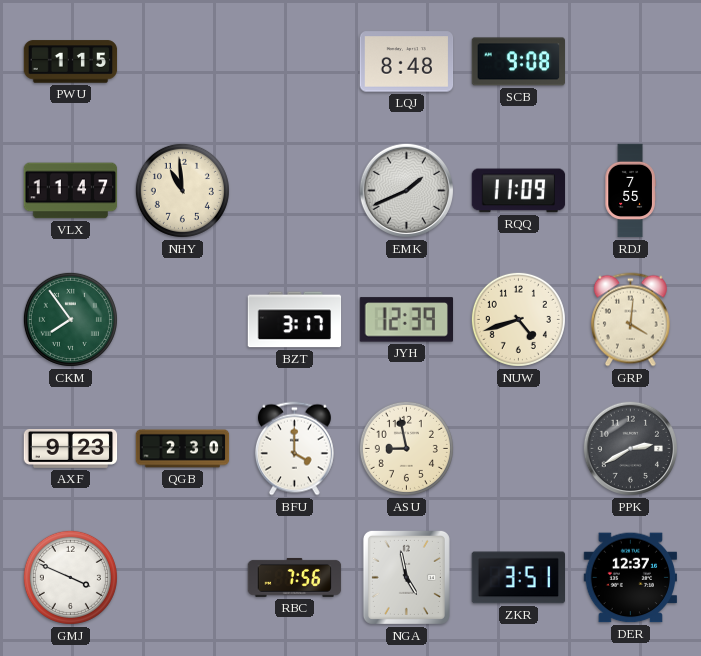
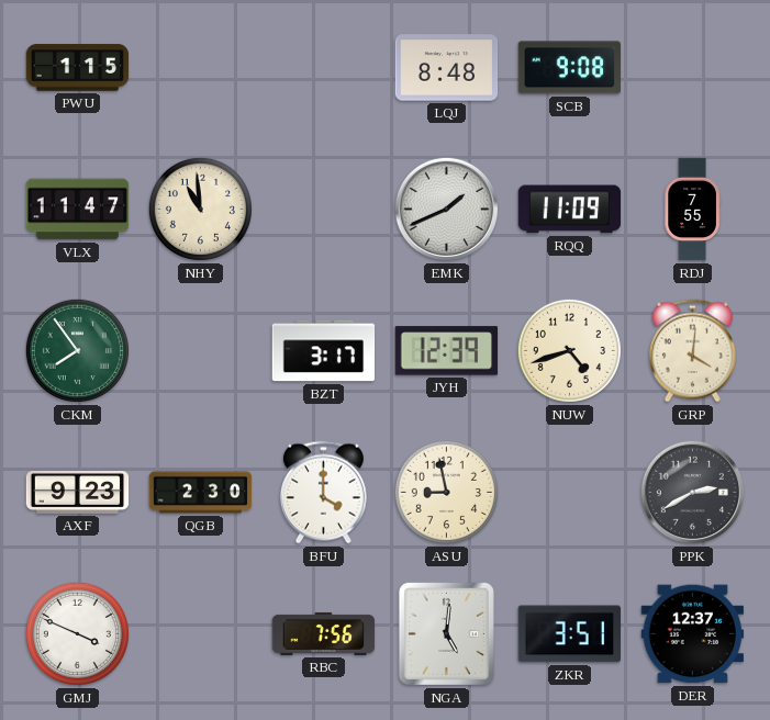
NGA: 4:58 -> 5:01 (446, 633)
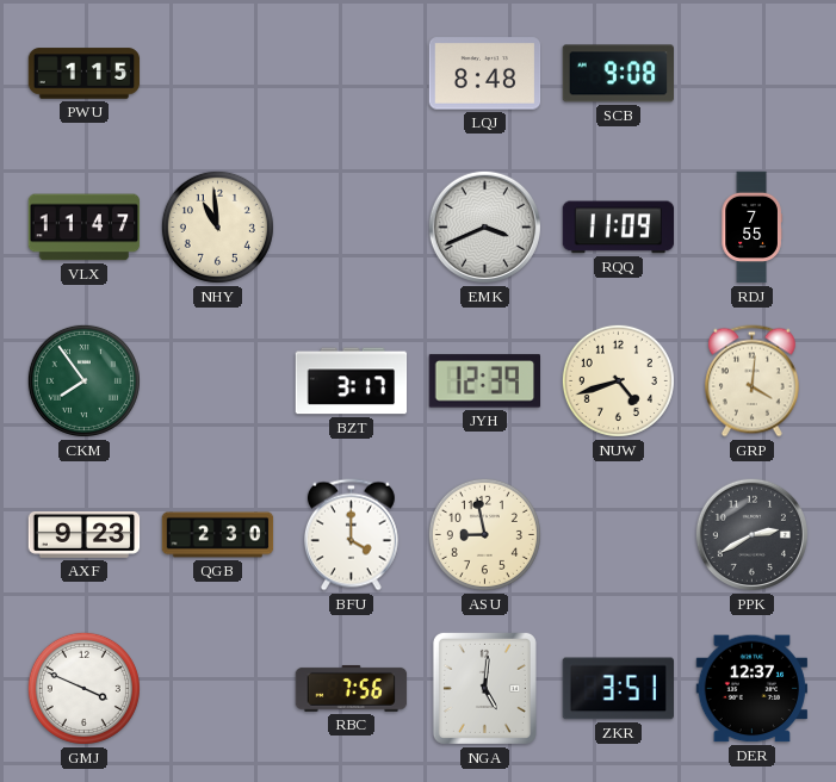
EMK: 1:41 -> 3:41 (484, 226)
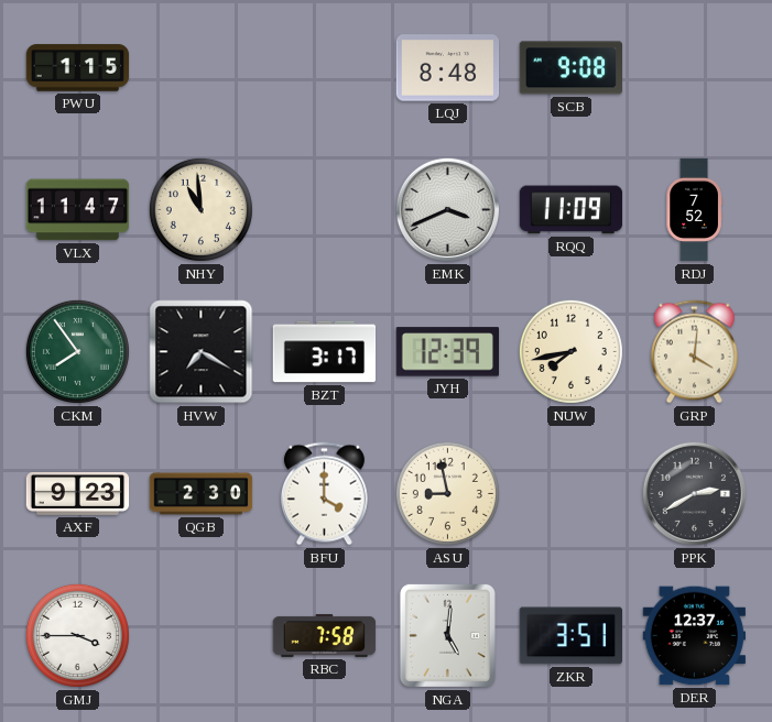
RDJ: 7:55 -> 7:52 (694, 210)
HVW: none -> 7:20 (202, 352)
NUW: 4:42 -> 7:43 (570, 351)
GMJ: 3:49 -> 3:45 (77, 635)
RBC: 7:56 -> 7:58 (325, 635)
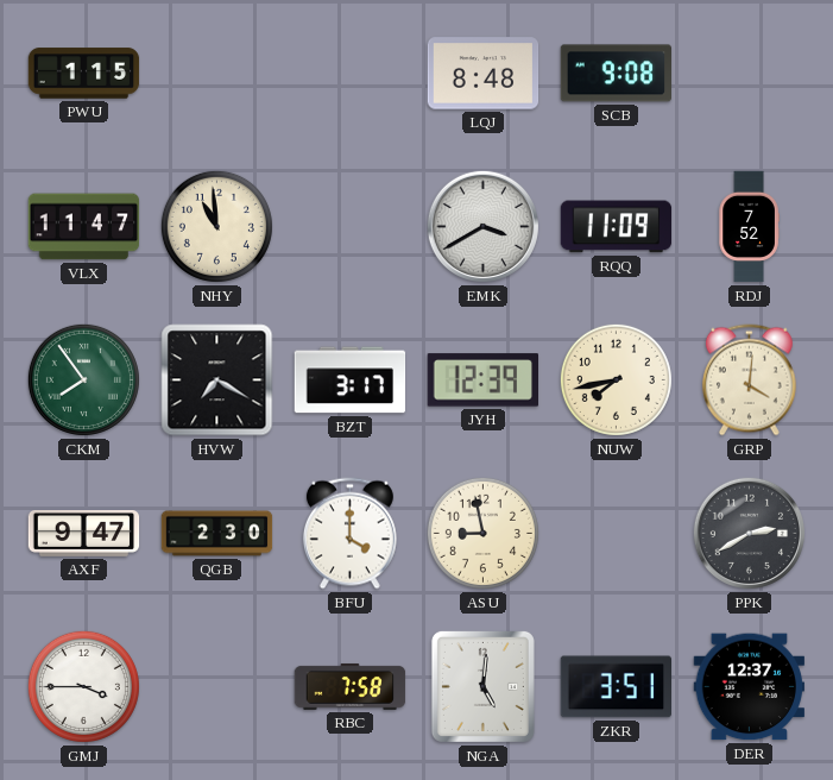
EMK: 3:41 -> 3:40 (482, 226)
AXF: 9:23 -> 9:47 (84, 534)
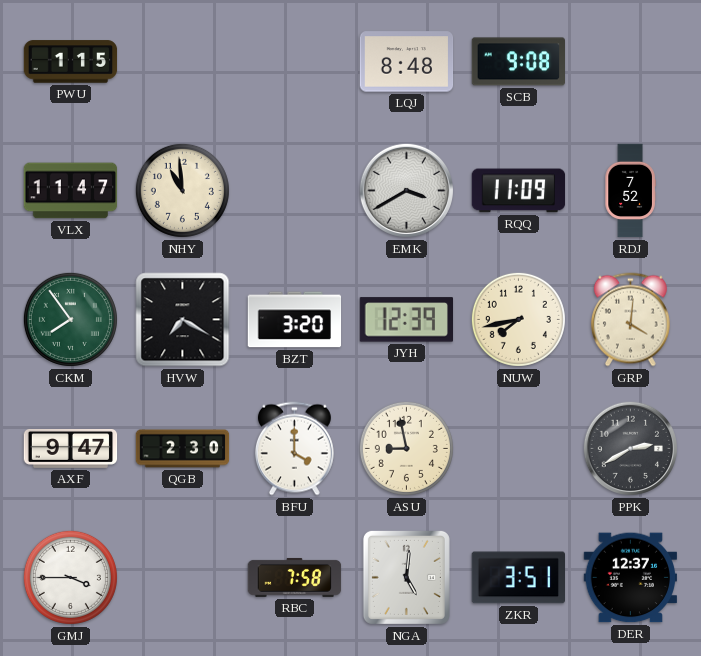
BZT: 3:17 -> 3:20 (295, 320)
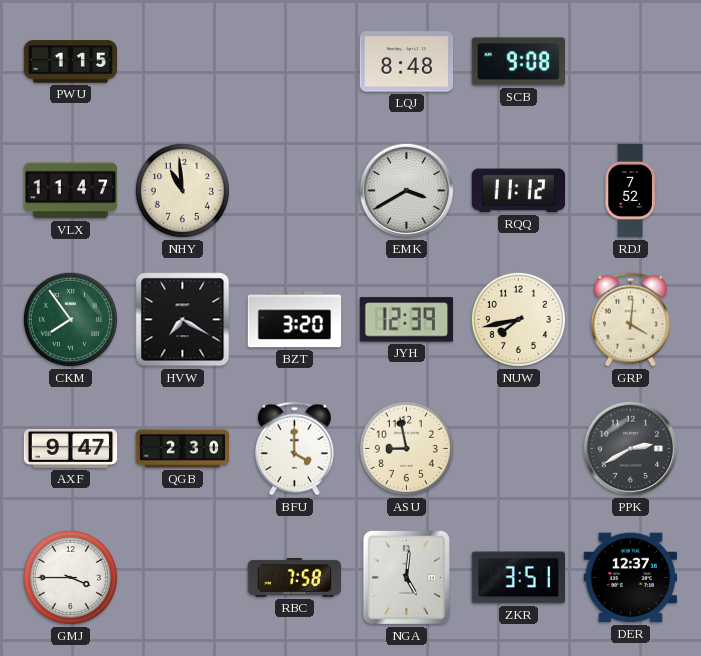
RQQ: 11:09 -> 11:12 (519, 191)
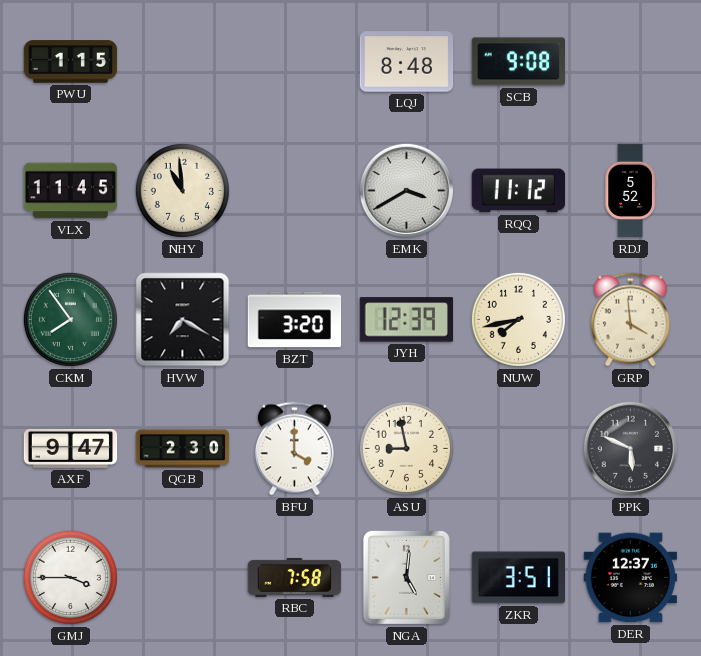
VLX: 11:47 -> 11:45 (71, 191)
RDJ: 7:52 -> 5:52 (630, 191)
GRP: 4:01 -> 3:59 (630, 320)
PPK: 2:40 -> 5:49 (630, 448)
